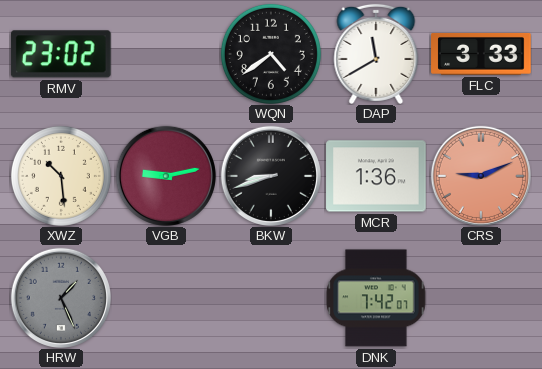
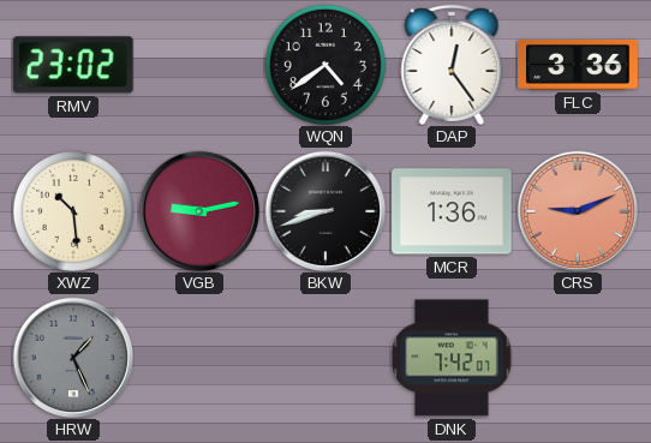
DAP: 11:40 -> 12:24 (452, 65)
FLC: 3:33 -> 3:36 (578, 65)
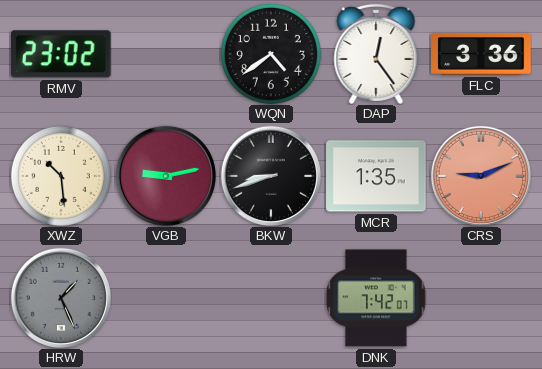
MCR: 1:36 -> 1:35 (376, 176)
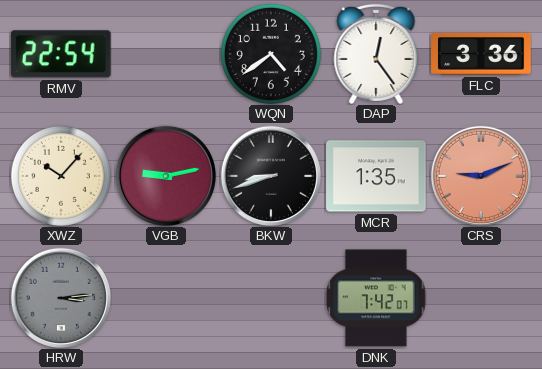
RMV: 23:02 -> 22:54 (61, 54)
XWZ: 10:29 -> 10:07 (61, 176)
HRW: 1:26 -> 3:14 (61, 298)
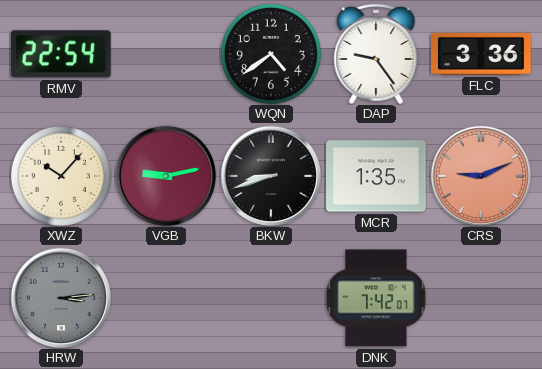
DAP: 12:24 -> 9:24 (376, 54)
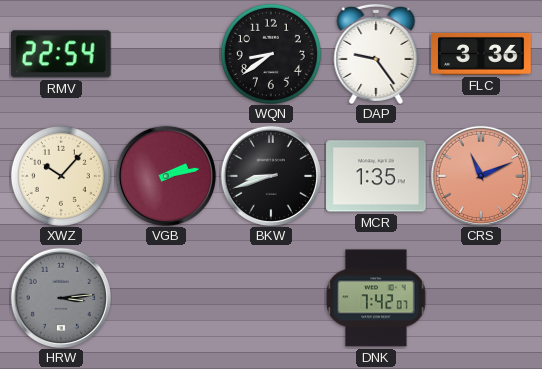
WQN: 4:39 -> 8:39 (271, 54)
VGB: 9:13 -> 2:13 (166, 176)
CRS: 9:11 -> 11:11 (481, 176)
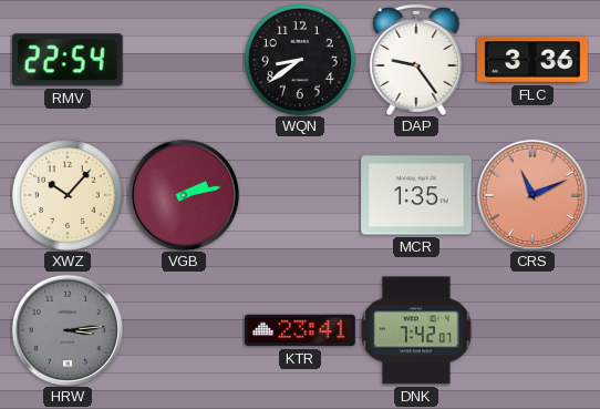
BKW: 8:42 -> none (271, 176)
KTR: none -> 23:41 (300, 330)
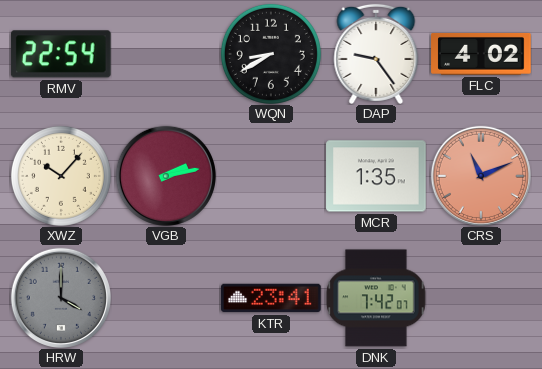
WQN: 8:39 -> 8:40 (271, 54)
FLC: 3:36 -> 4:02 (481, 54)
HRW: 3:14 -> 4:00 (61, 298)
